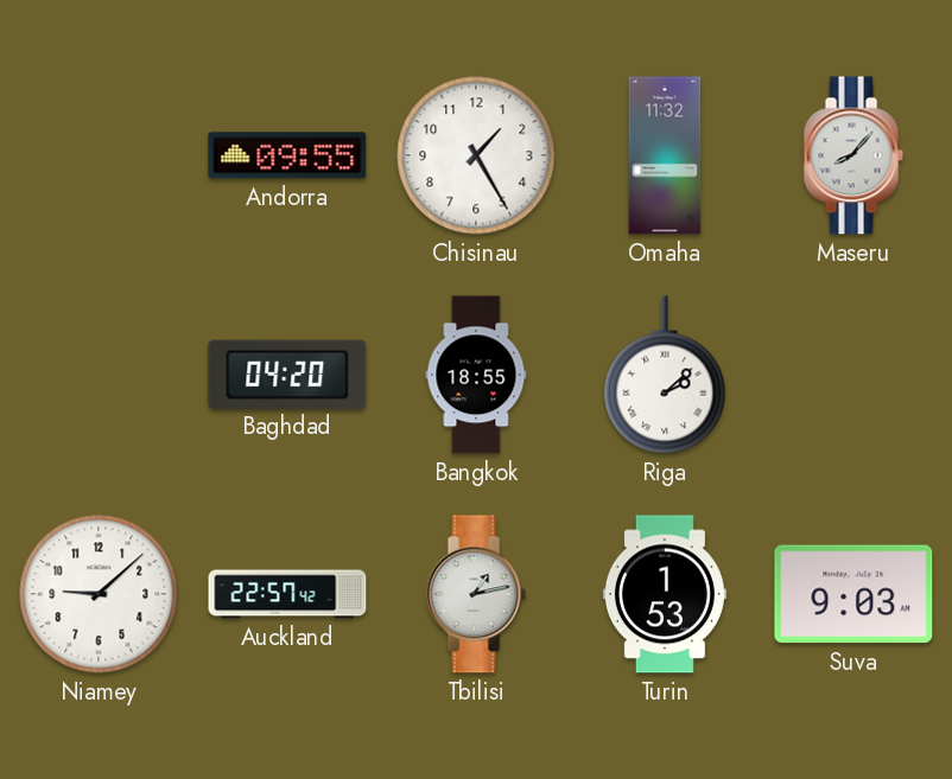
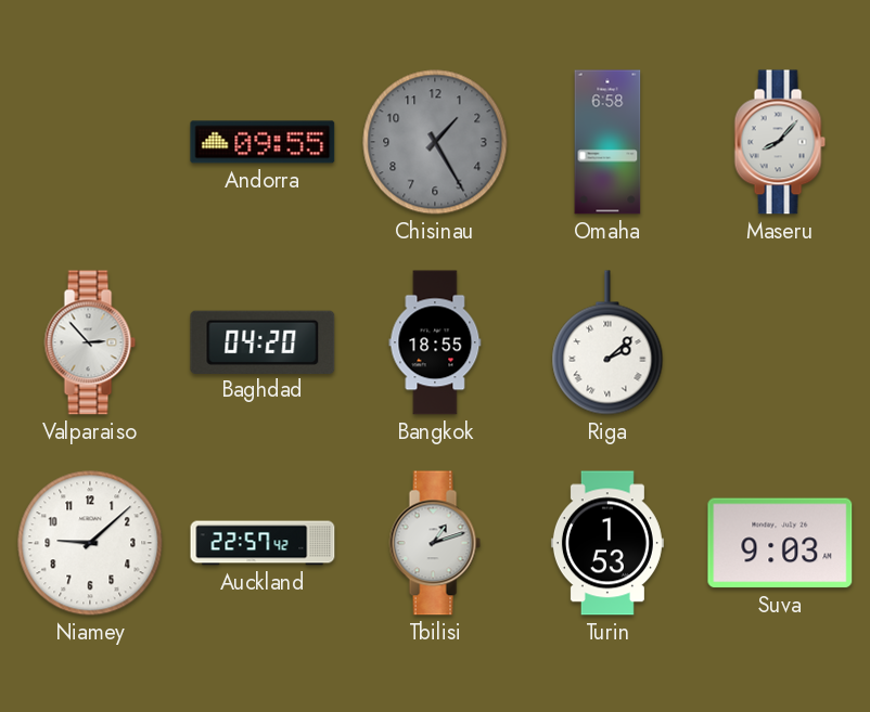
Chisinau dial: white -> grey (435, 142)
Omaha: 11:32 -> 6:58 (607, 142)
Valparaiso: none -> 2:53 (90, 342)
Tbilisi: 1:13 -> 1:12 (435, 543)
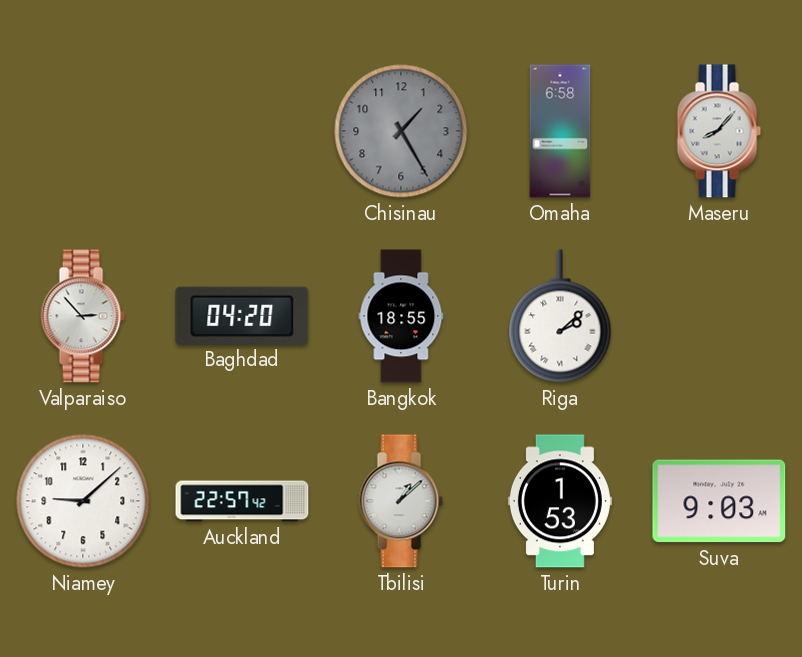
Andorra: 09:55 -> none (263, 142)
Tbilisi: 1:12 -> 1:08 (401, 501)
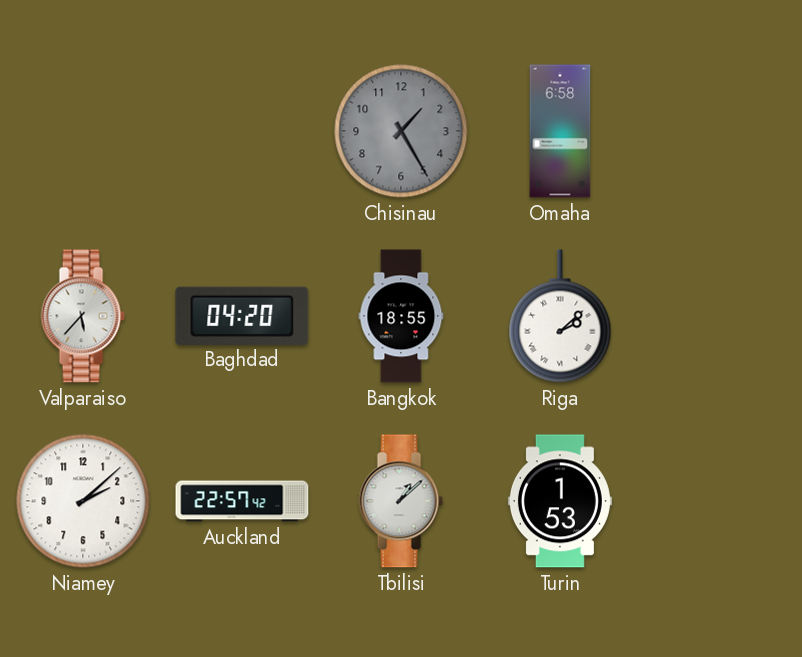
Maseru: 8:07 -> none (719, 131)
Valparaiso: 2:53 -> 5:37 (83, 316)
Niamey: 9:08 -> 2:08 (83, 501)
Suva: 9:03 -> none (719, 501)
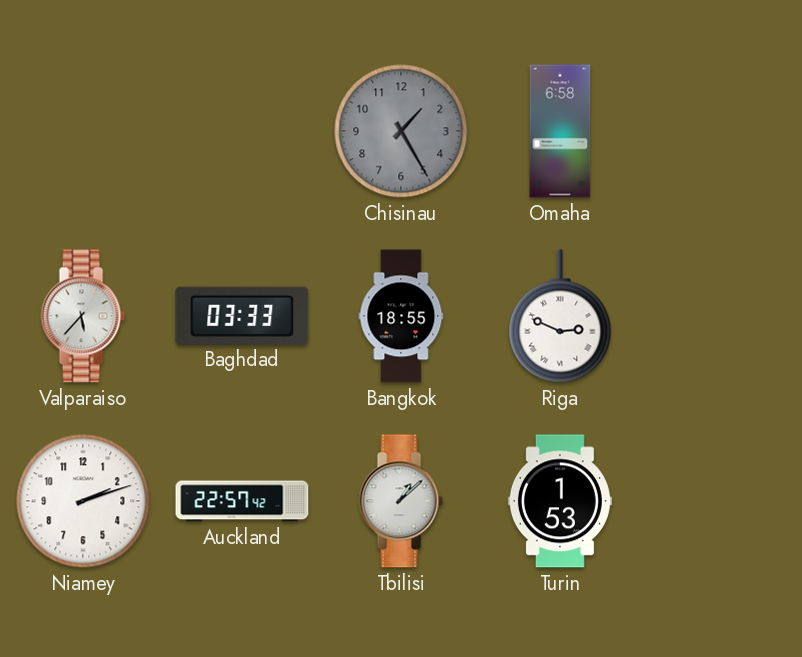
Baghdad: 04:20 -> 03:33 (242, 315)
Riga: 2:08 -> 2:49 (560, 316)
Niamey: 2:08 -> 2:12 (83, 501)
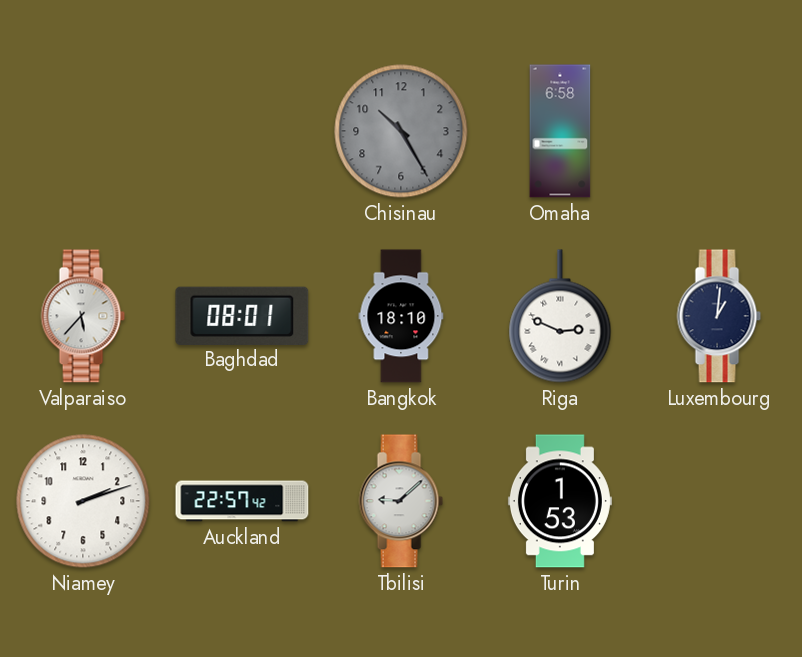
Chisinau: 1:25 -> 10:25 (401, 131)
Baghdad: 03:33 -> 08:01 (242, 315)
Bangkok: 18:55 -> 18:10 (401, 316)
Luxembourg: none -> 1:01 (719, 316)
Tbilisi: 1:08 -> 9:08 (401, 501)
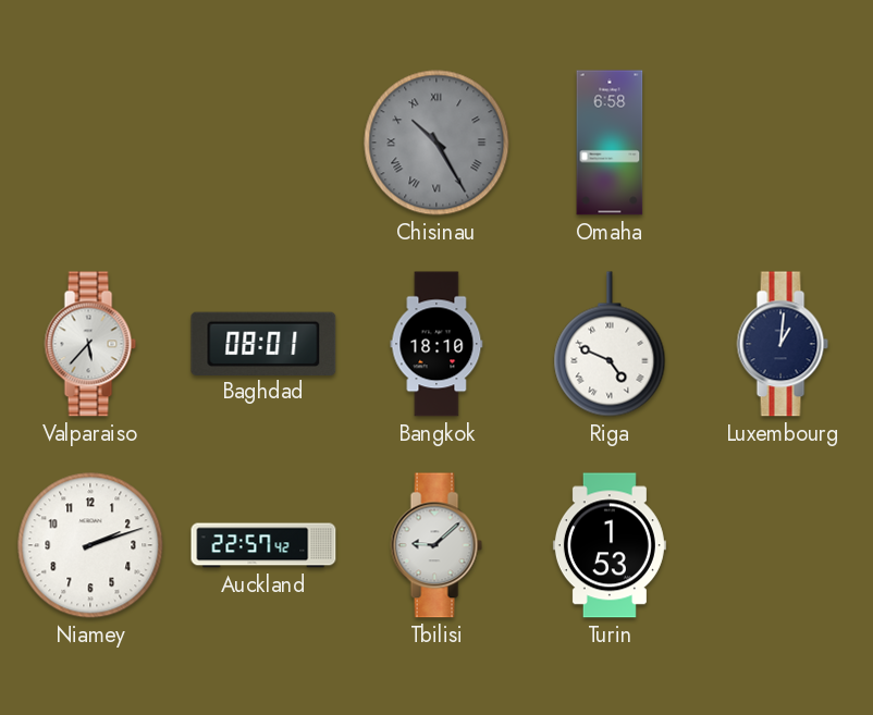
Chisinau numerals: Arabic -> Roman (436, 143)
Riga: 2:49 -> 4:49 (610, 344)
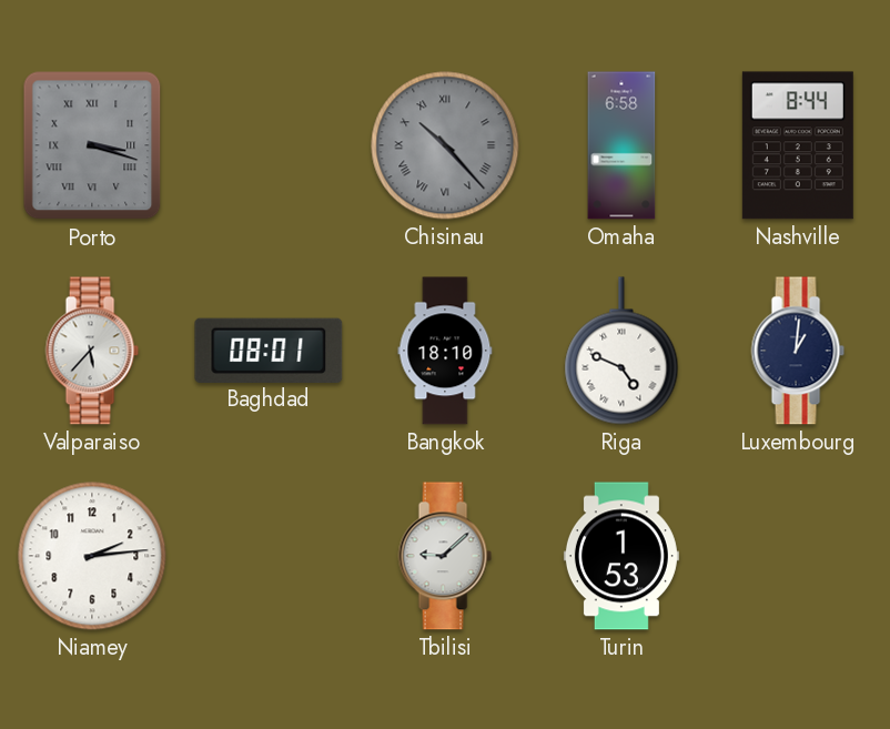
Porto: none -> 3:18 (92, 145)
Chisinau: 10:25 -> 10:23 (445, 145)
Nashville: none -> 8:44 (798, 145)
Niamey: 2:12 -> 2:14 (92, 556)
Auckland: 22:57 -> none (263, 545)
